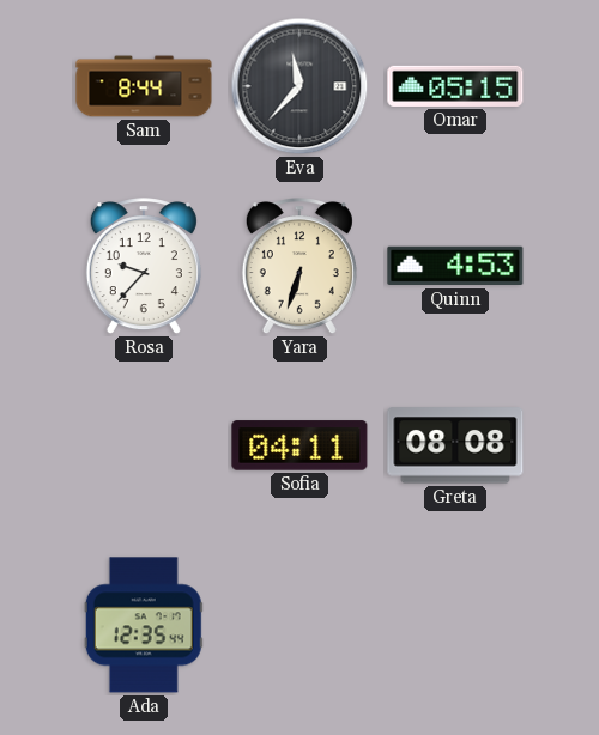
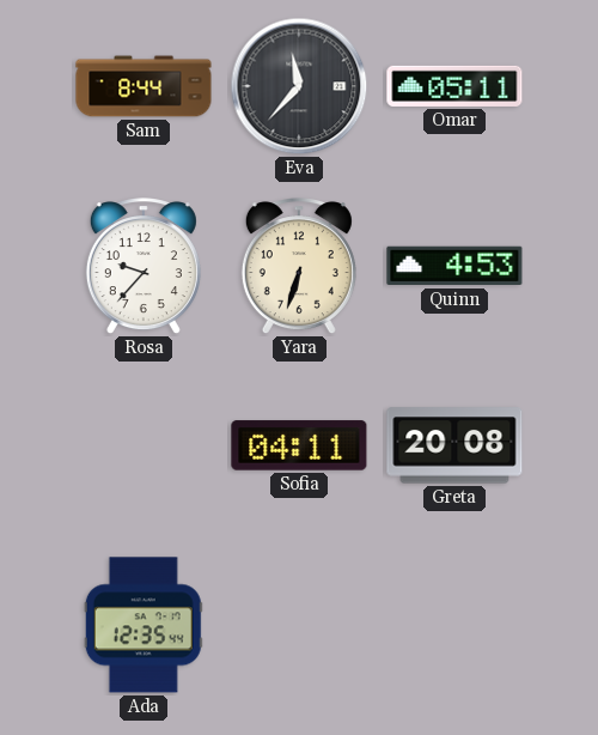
Omar: 05:15 -> 05:11 (454, 86)
Greta: 08:08 -> 20:08 (454, 445)
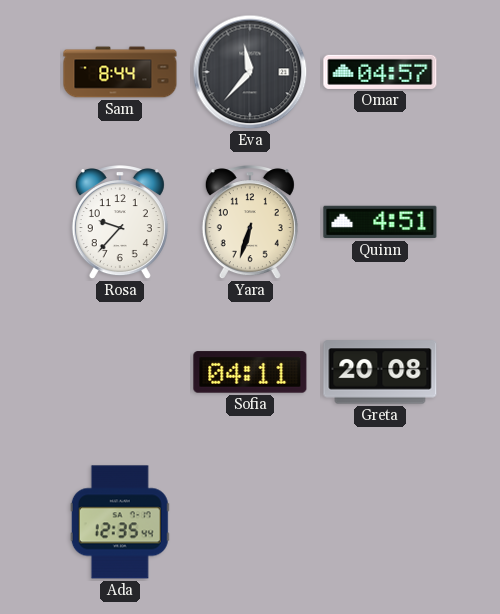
Omar: 05:11 -> 04:57 (380, 72)
Quinn: 4:53 -> 4:51 (380, 222)
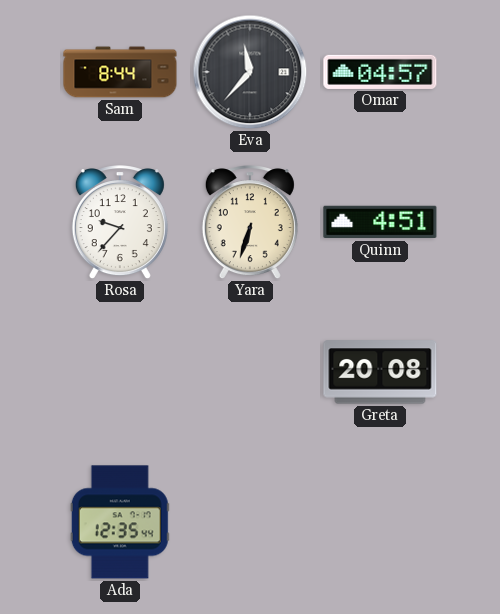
Sofia: 04:11 -> none (250, 372)
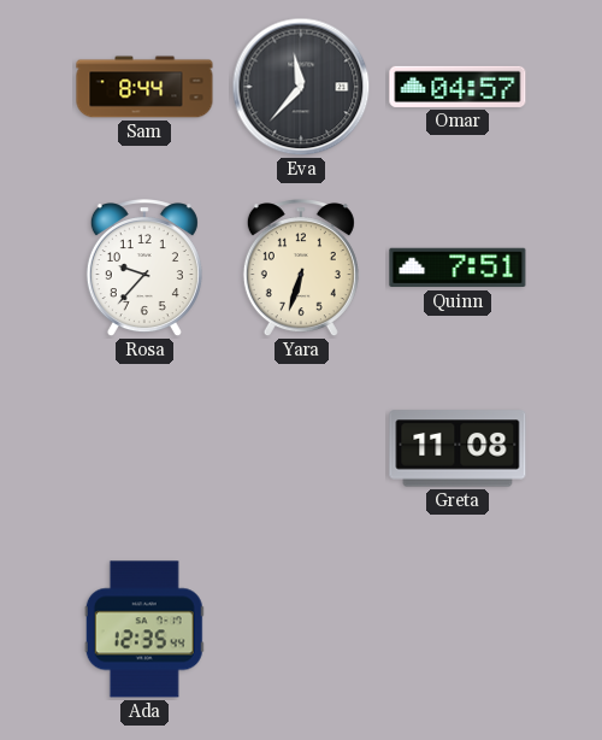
Quinn: 4:51 -> 7:51 (458, 268)
Greta: 20:08 -> 11:08 (458, 448)
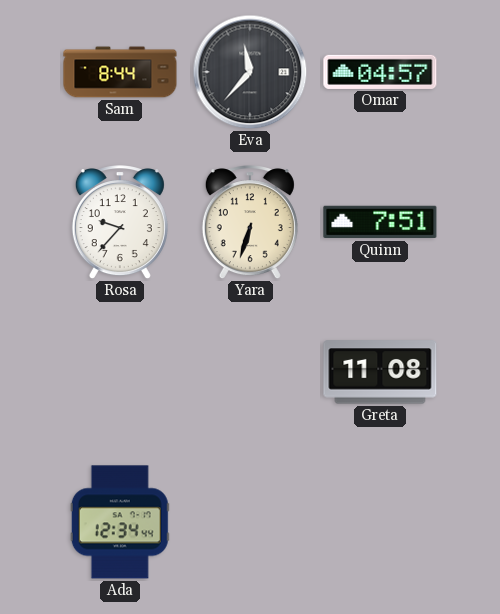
Ada: 12:35 -> 12:34 (120, 522)
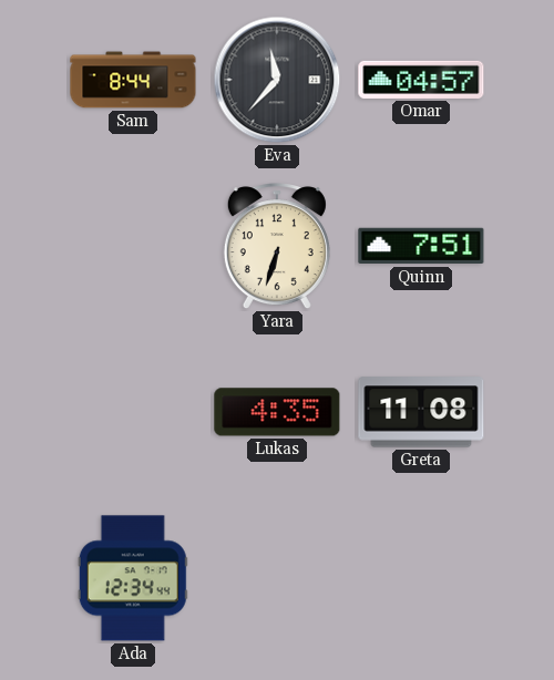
Rosa: 9:37 -> none (120, 223)
Lukas: none -> 4:35 (277, 412)
